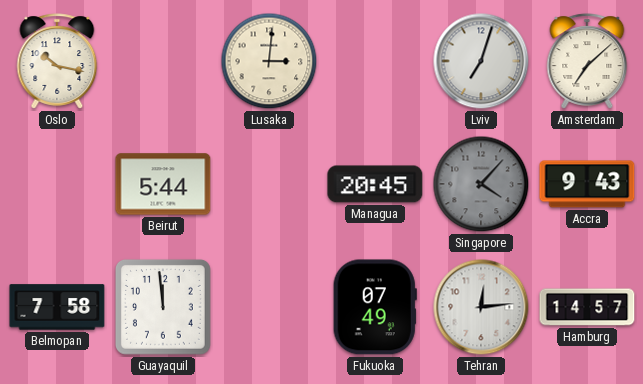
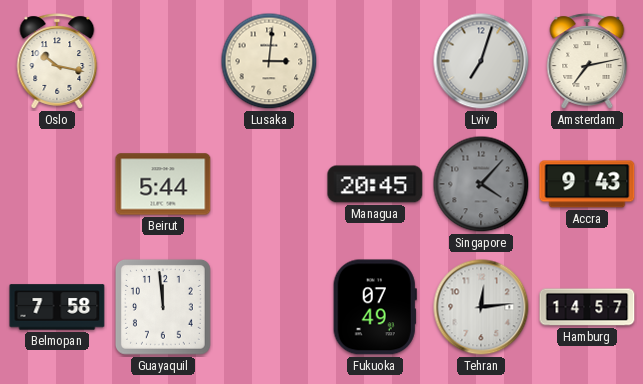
Amsterdam: 7:08 -> 7:13 (587, 61)
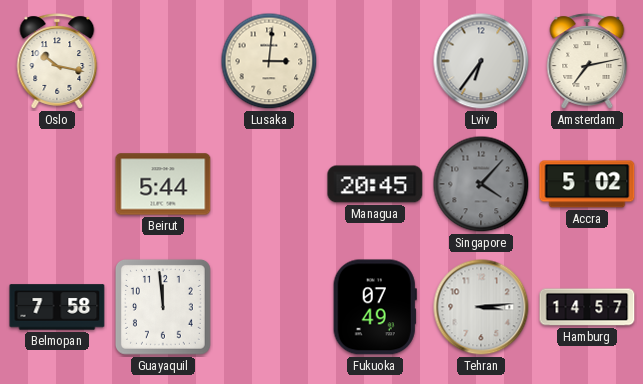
Lviv: 7:03 -> 6:36 (481, 61)
Accra: 9:43 -> 5:02 (587, 184)
Tehran: 12:14 -> 3:14 (481, 307)
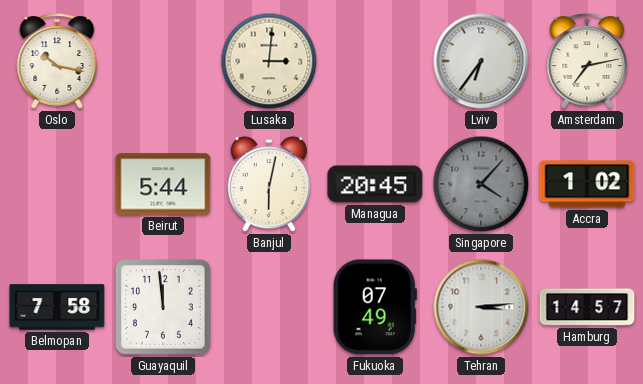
Banjul: none -> 6:02 (269, 185)
Accra: 5:02 -> 1:02 (587, 184)
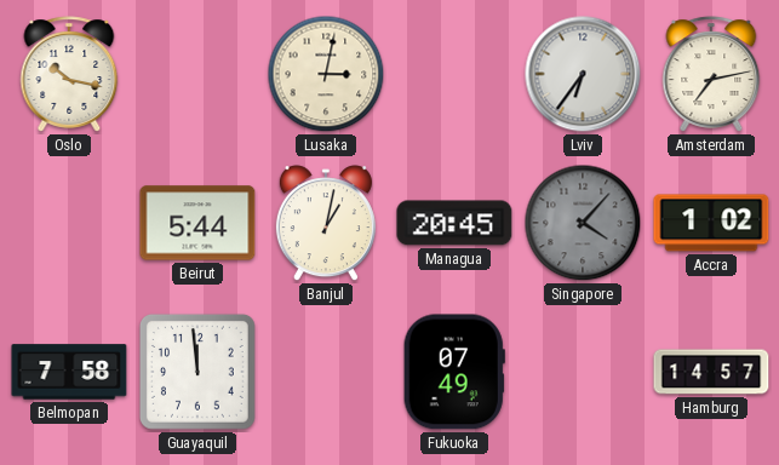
Lusaka: 3:01 -> 3:02 (326, 74)
Banjul: 6:02 -> 1:02 (326, 224)
Tehran: 3:14 -> none (481, 307)
